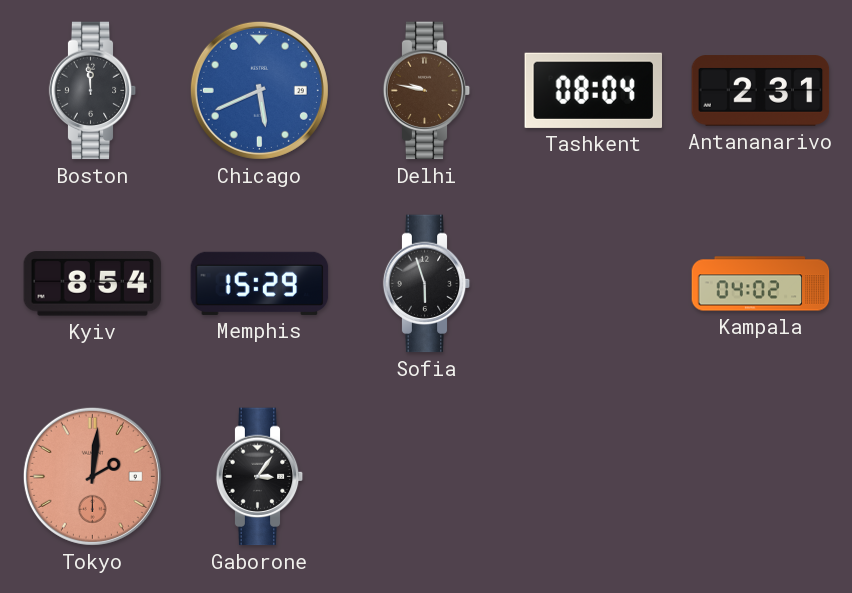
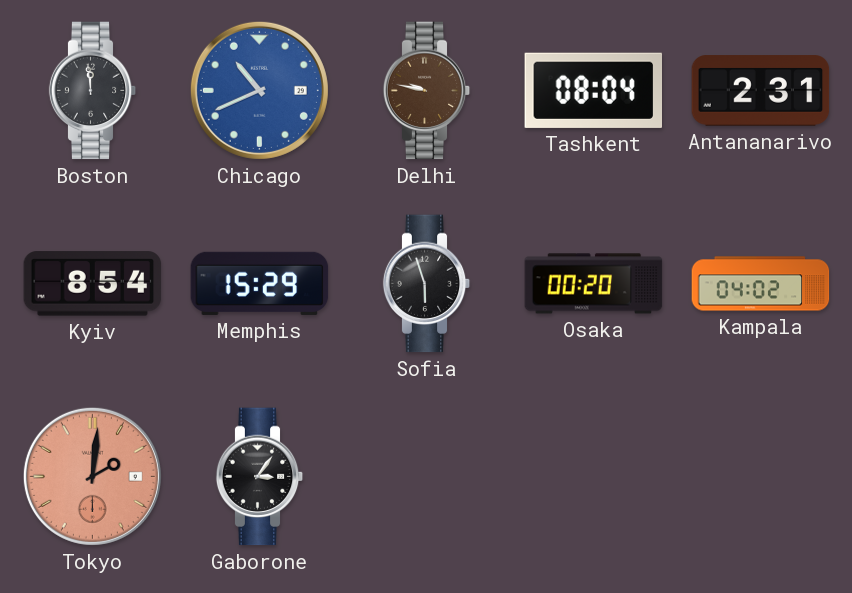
Chicago: 5:41 -> 10:41 (259, 90)
Osaka: none -> 00:20 (594, 284)
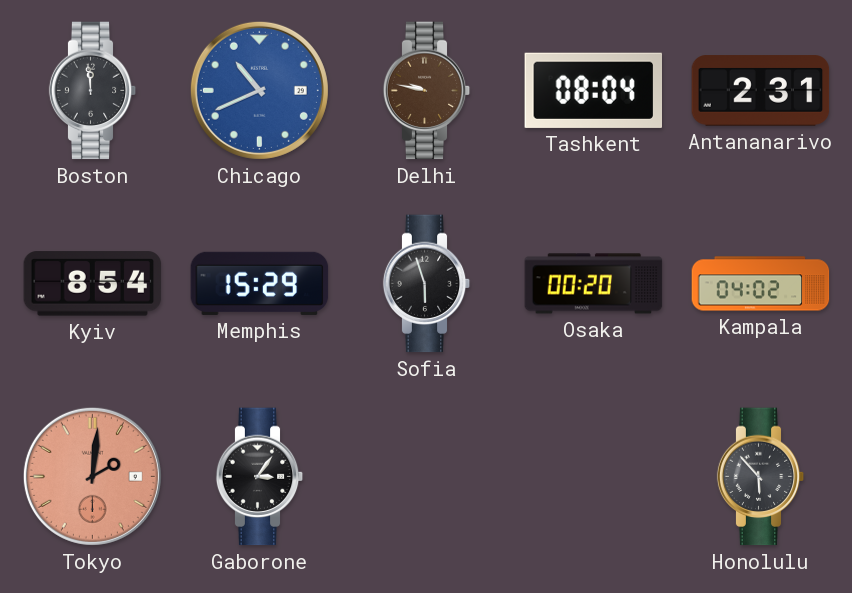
Honolulu: none -> 5:53 (761, 477)
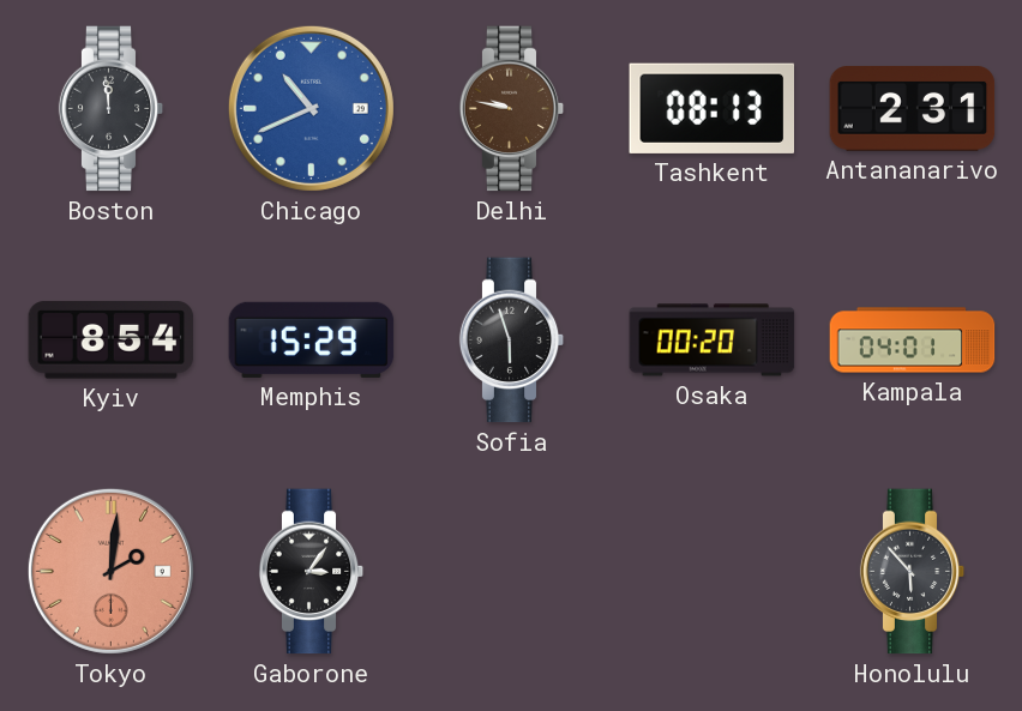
Tashkent: 08:04 -> 08:13 (711, 108)
Kampala: 04:02 -> 04:01 (913, 341)
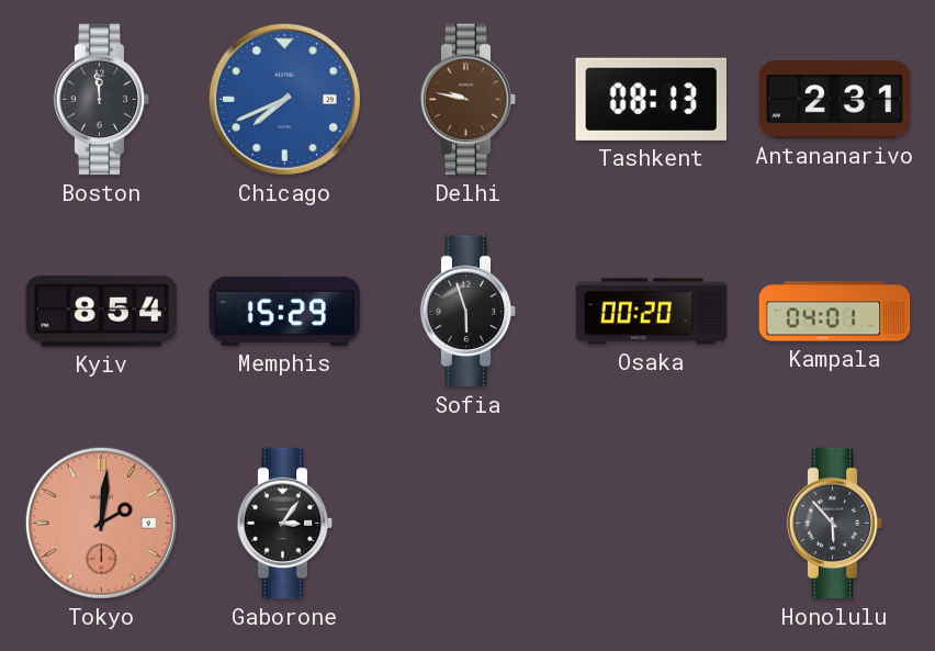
Chicago: 10:41 -> 7:41 (284, 99)
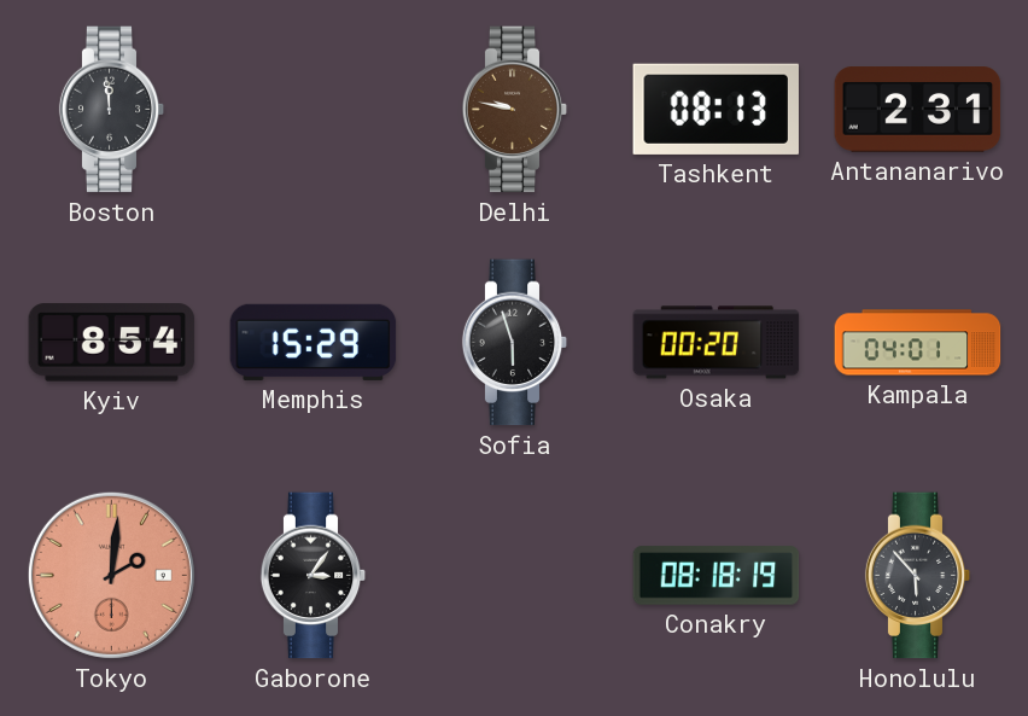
Chicago: 7:41 -> none (284, 99)
Conakry: none -> 08:18 (717, 576)
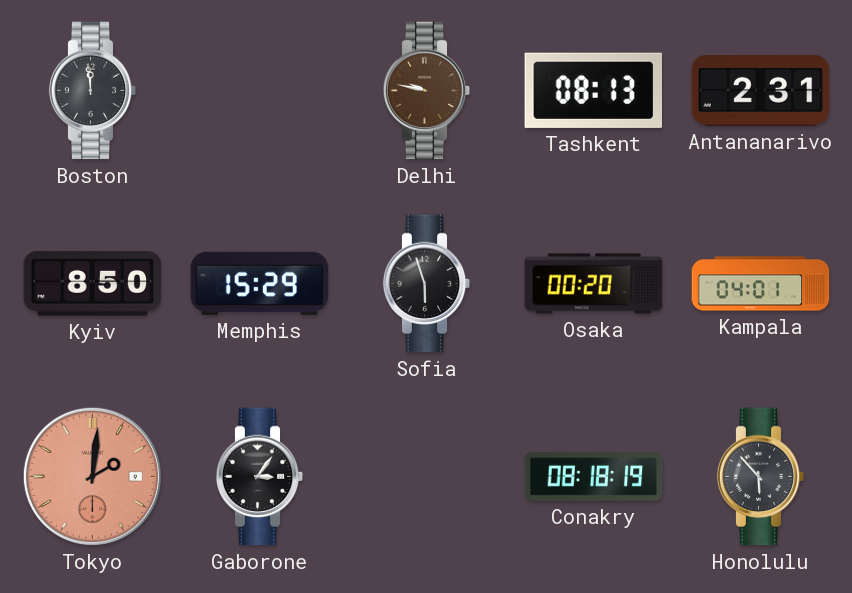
Kyiv: 8:54 -> 8:50 (93, 284)
